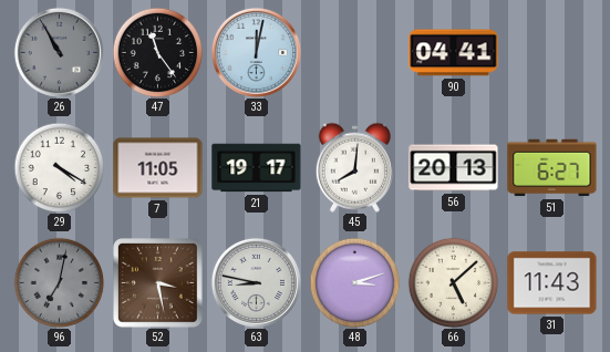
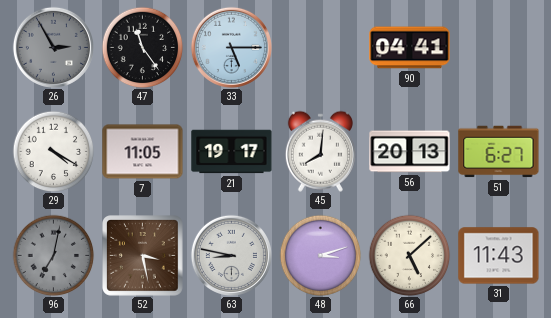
26: 10:55 -> 2:55 (53, 47)
33: 12:02 -> 5:15 (231, 47)
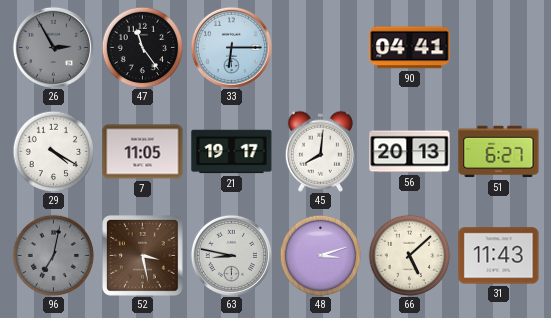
33: 5:15 -> 6:15 (231, 47)
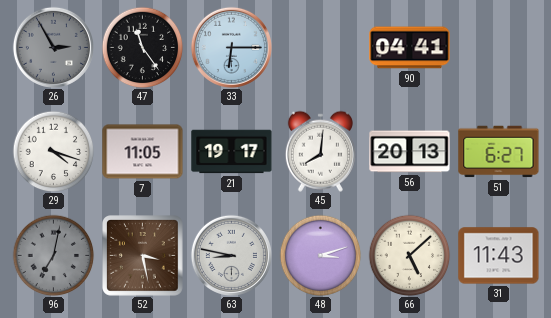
29: 4:20 -> 4:18 (53, 151)
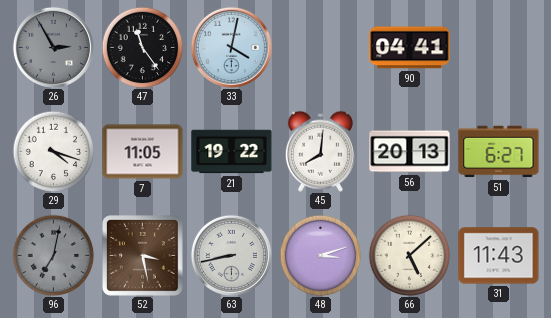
33: 6:15 -> 4:02 (231, 47)
21: 19:17 -> 19:22 (232, 152)
63: 8:47 -> 8:43 (231, 255)
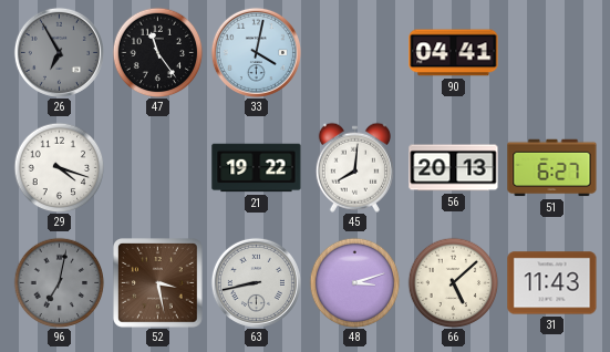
26: 2:55 -> 6:55 (59, 52)
7: 11:05 -> none (143, 152)
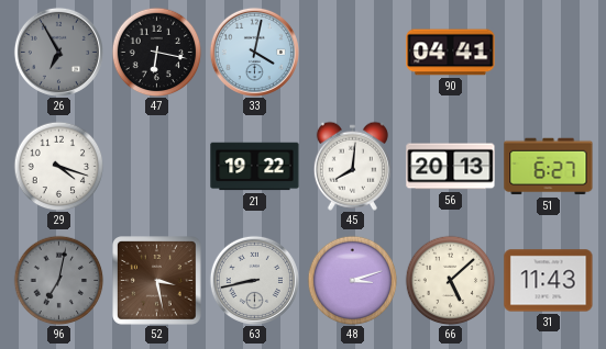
47: 11:24 -> 6:17 (156, 52)
